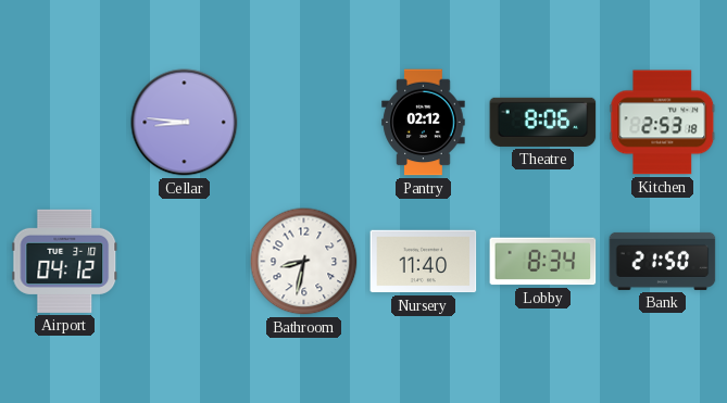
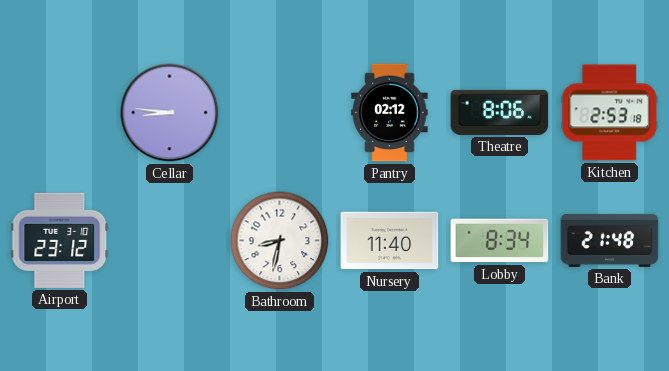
Airport: 04:12 -> 23:12 (60, 240)
Bank: 21:50 -> 21:48 (610, 240)
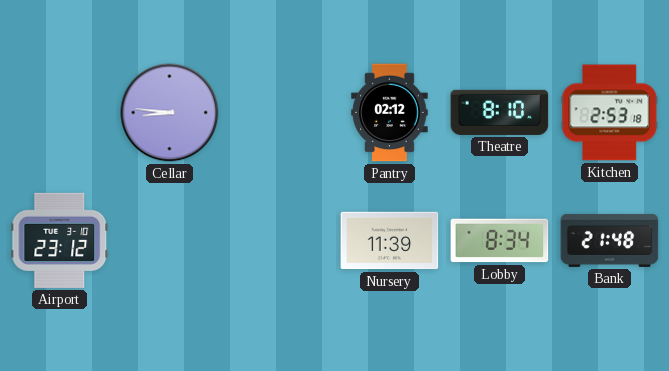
Theatre: 8:06 -> 8:10 (500, 112)
Bathroom: 8:32 -> none (280, 241)
Nursery: 11:40 -> 11:39 (390, 241)
